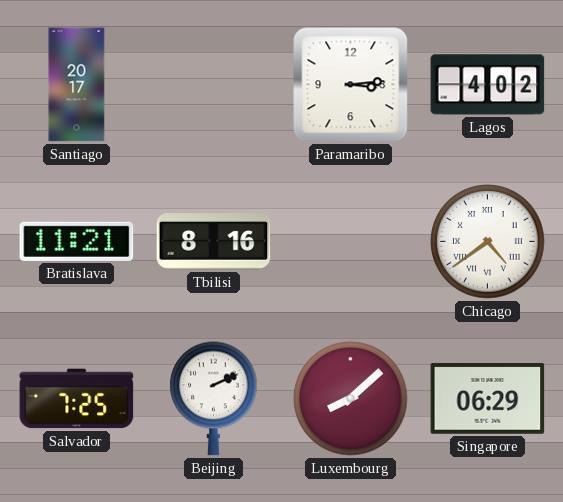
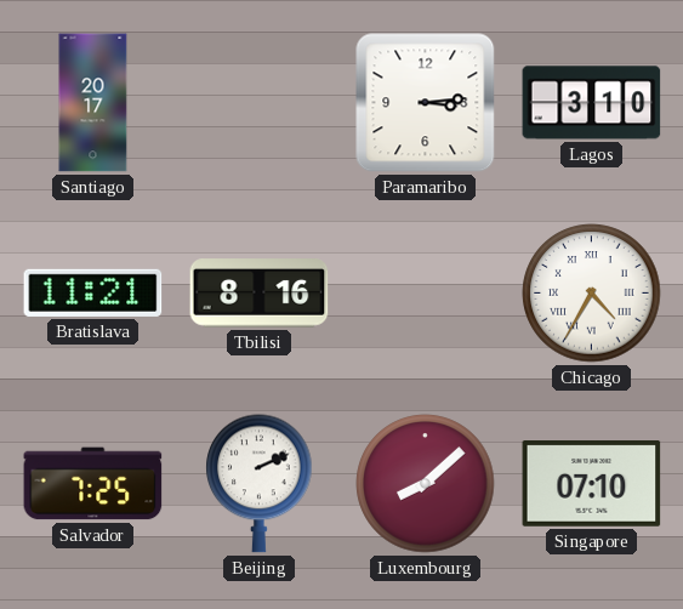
Lagos: 4:02 -> 3:10 (592, 103)
Chicago: 4:39 -> 4:35 (592, 294)
Singapore: 06:29 -> 07:10 (592, 484)
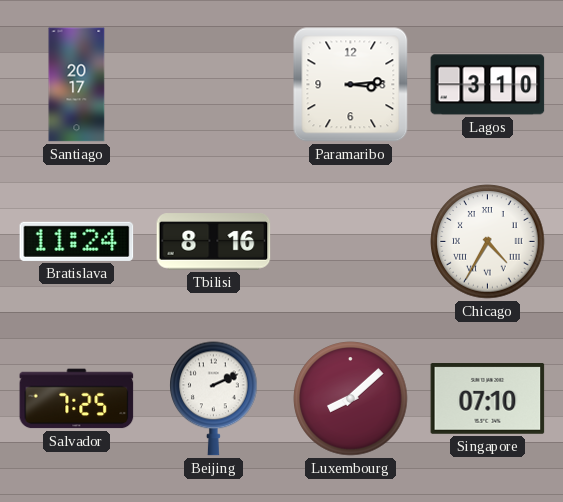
Bratislava: 11:21 -> 11:24 (77, 241)
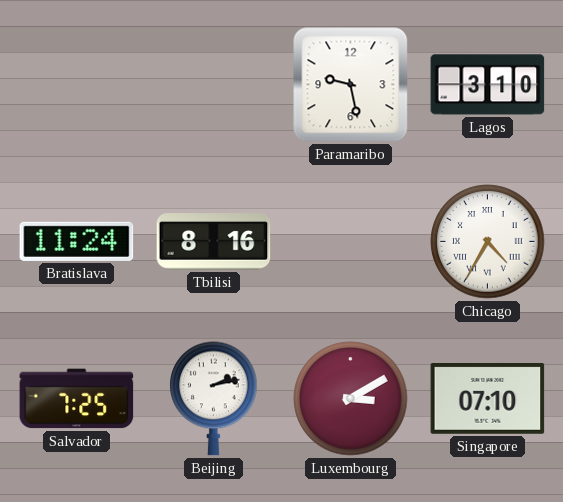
Santiago: 20:17 -> none (77, 85)
Paramaribo: 3:14 -> 9:28 (351, 85)
Beijing: 2:11 -> 2:13 (214, 399)
Luxembourg: 8:08 -> 3:10 (351, 399)
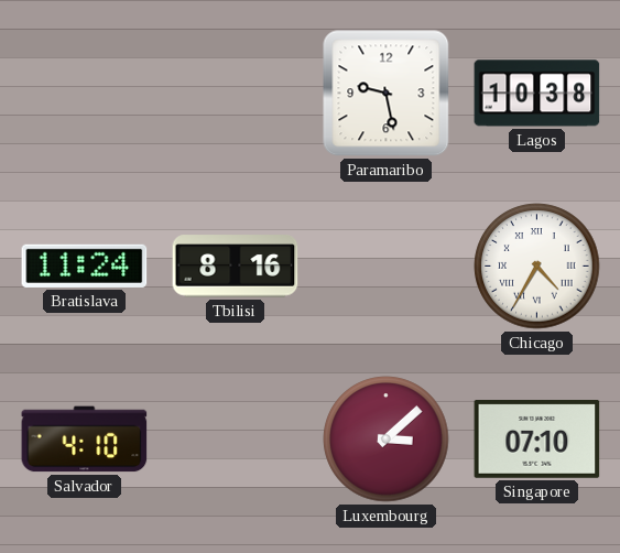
Lagos: 3:10 -> 10:38 (537, 94)
Salvador: 7:25 -> 4:10 (85, 440)
Beijing: 2:13 -> none (214, 399)
Luxembourg: 3:10 -> 3:08 (387, 440)
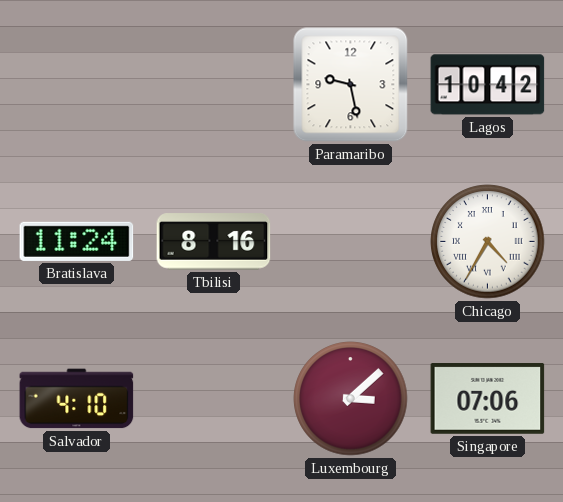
Lagos: 10:38 -> 10:42 (488, 85)
Singapore: 07:10 -> 07:06 (488, 399)
